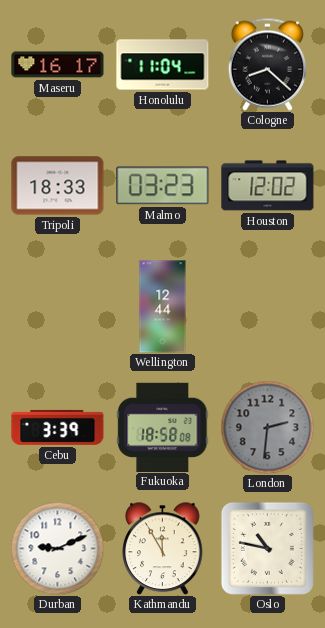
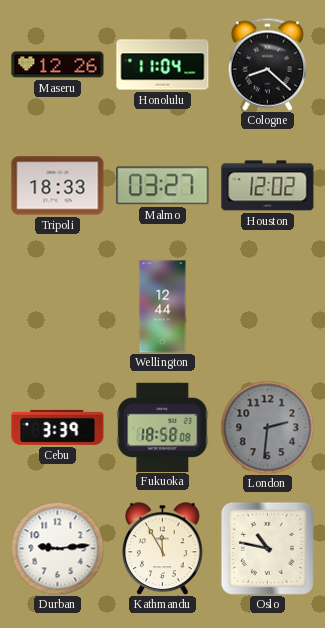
Maseru: 16:17 -> 12:26 (58, 65)
Malmo: 03:23 -> 03:27 (163, 186)
Durban: 9:11 -> 9:14 (57, 548)
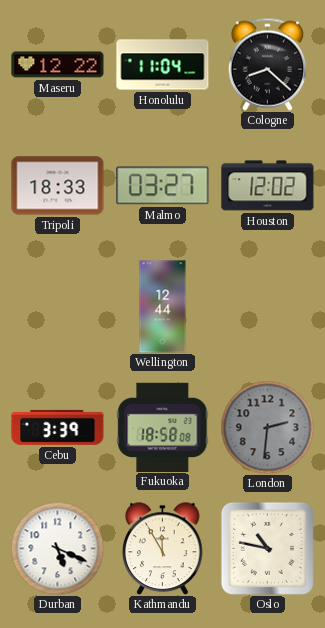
Maseru: 12:26 -> 12:22 (58, 65)
Durban: 9:14 -> 5:19 (57, 548)
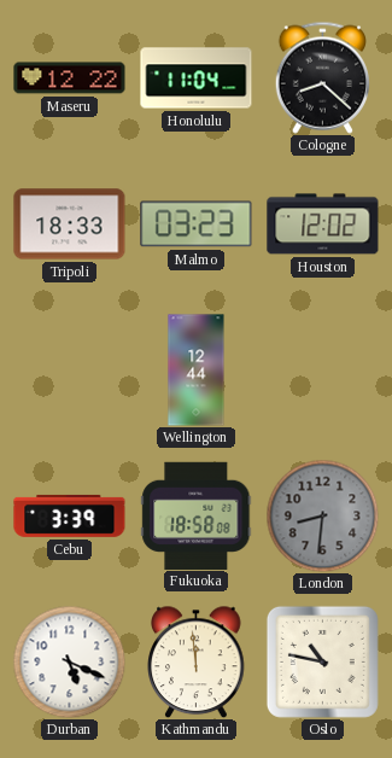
Malmo: 03:27 -> 03:23 (197, 225)
London: 2:31 -> 8:31 (322, 515)
Kathmandu: 11:55 -> 11:59 (197, 661)
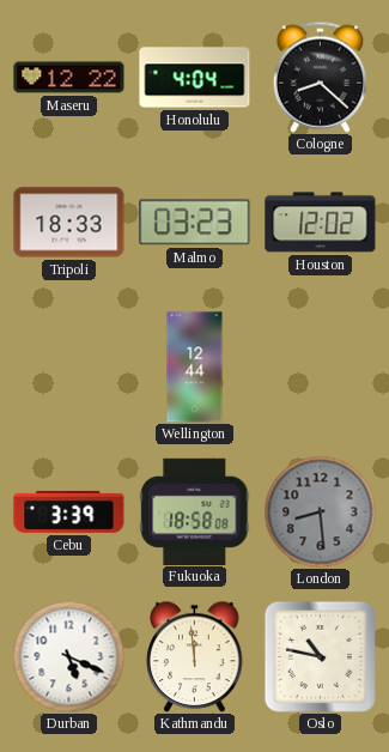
Honolulu: 11:04 -> 4:04 (195, 78)
London: 8:31 -> 8:29 (320, 511)
